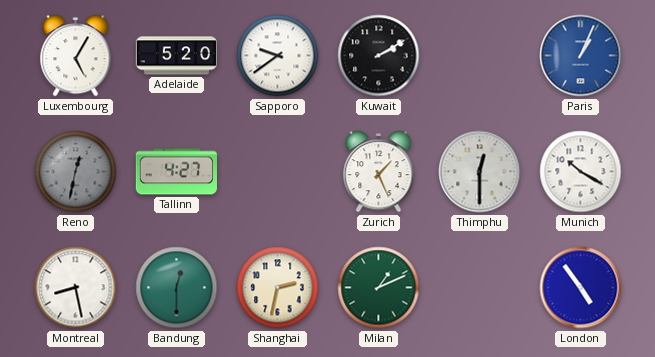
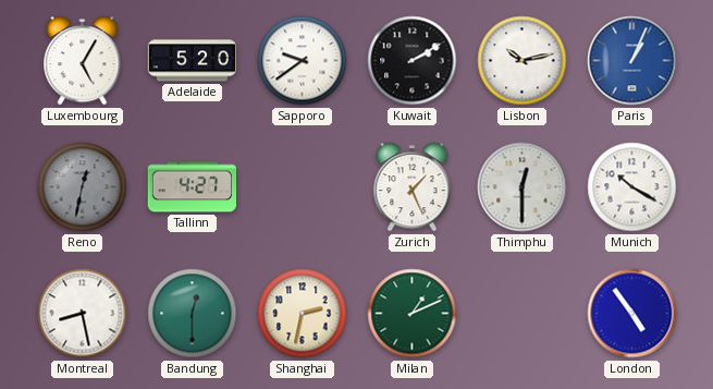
Lisbon: none -> 10:13 (523, 61)
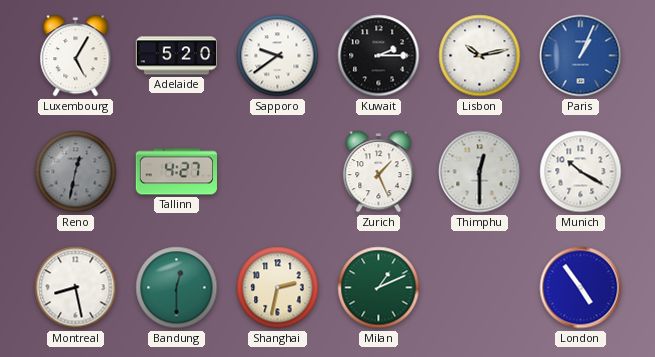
Kuwait: 2:10 -> 2:15 (379, 56)
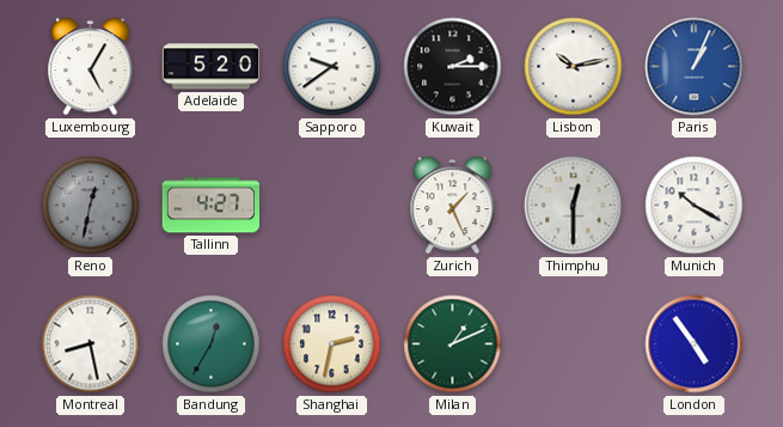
Bandung: 12:30 -> 12:35 (212, 344)
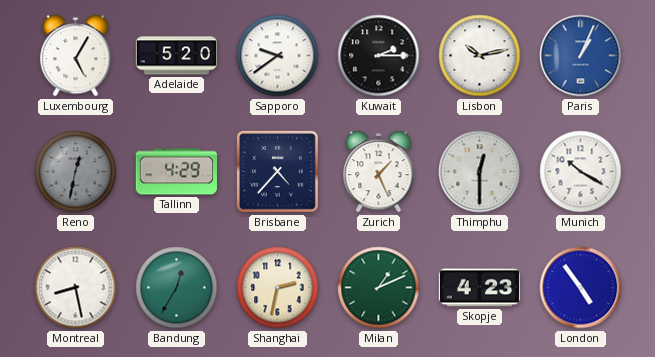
Tallinn: 4:27 -> 4:29 (176, 172)
Brisbane: none -> 4:37 (277, 171)
Skopje: none -> 4:23 (480, 288)
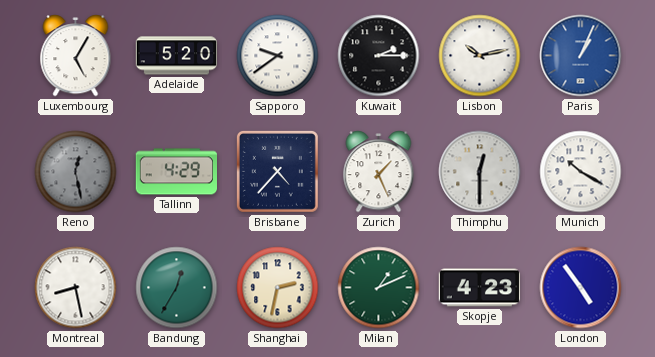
Reno: 12:32 -> 12:28 (76, 172)
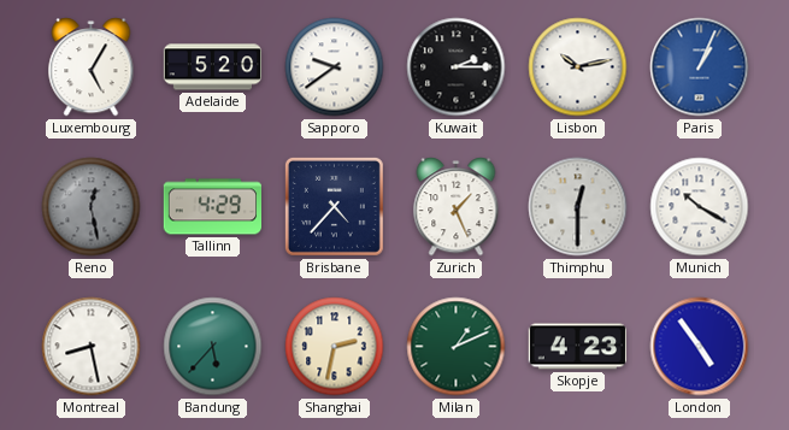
Bandung: 12:35 -> 5:37 (213, 347)
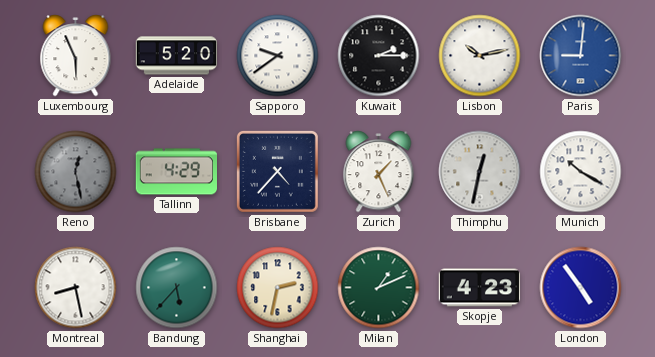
Luxembourg: 5:05 -> 5:56 (76, 56)
Paris: 1:04 -> 9:01 (581, 56)
Thimphu: 12:30 -> 12:32 (480, 172)
